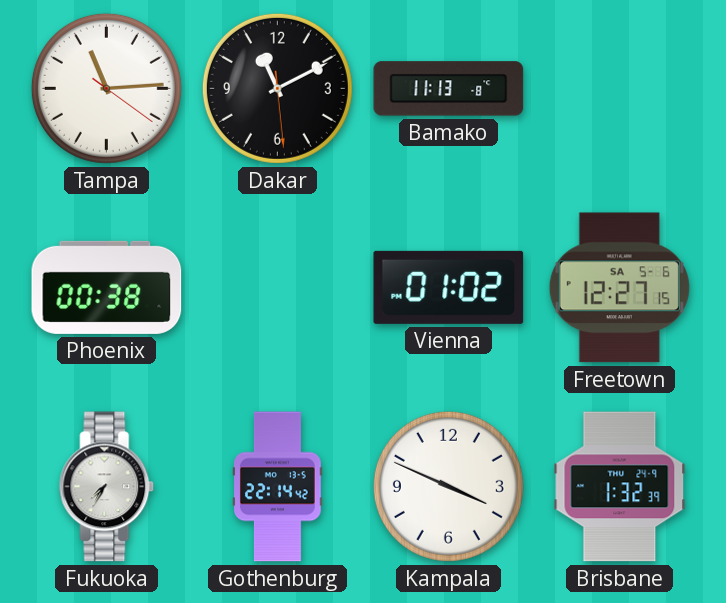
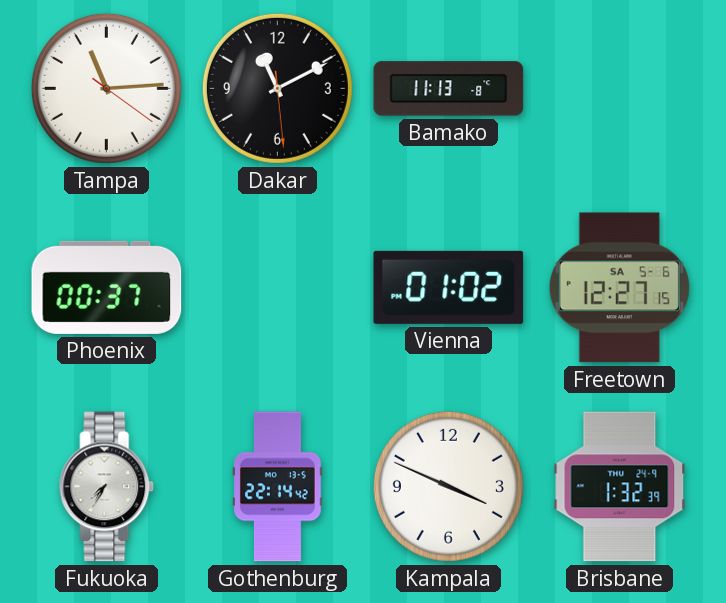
Phoenix: 00:38 -> 00:37 (107, 287)
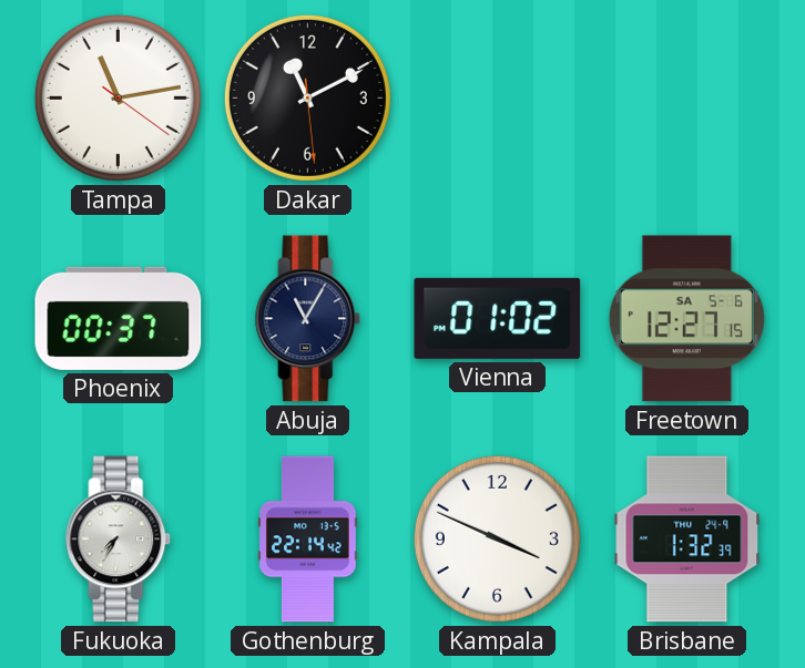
Tampa: 11:14 -> 11:13 (118, 97)
Bamako: 11:13 -> none (449, 89)
Abuja: none -> 11:05 (308, 319)
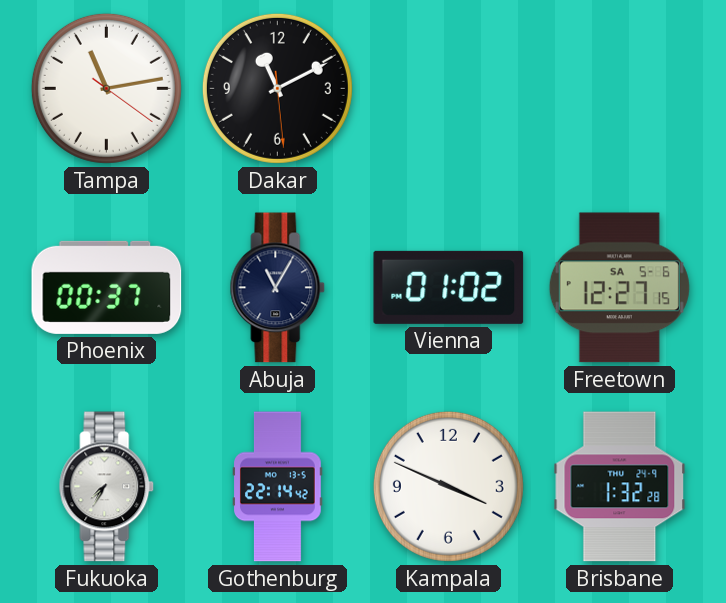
Brisbane: 1:32:39 -> 1:32:28 (620, 487)
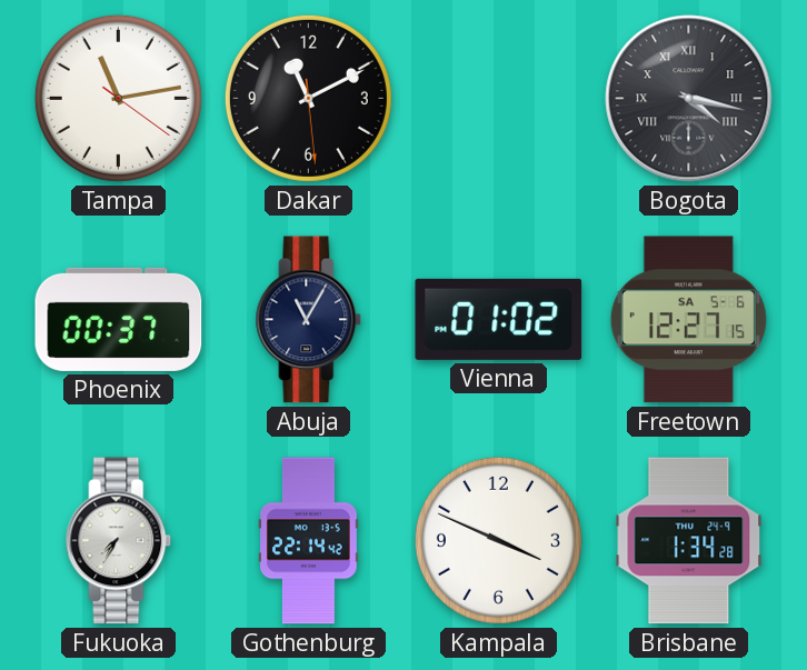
Bogota: none -> 4:17 (689, 99)
Brisbane: 1:32 -> 1:34 (689, 541)
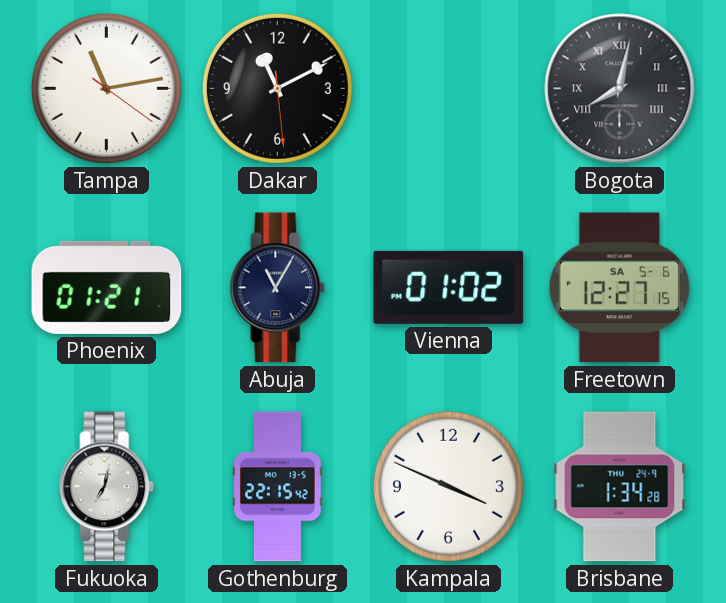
Bogota: 4:17 -> 8:02 (620, 89)
Phoenix: 00:37 -> 01:21 (107, 287)
Fukuoka: 7:35 -> 7:02 (107, 487)
Gothenburg: 22:14 -> 22:15 (278, 487)
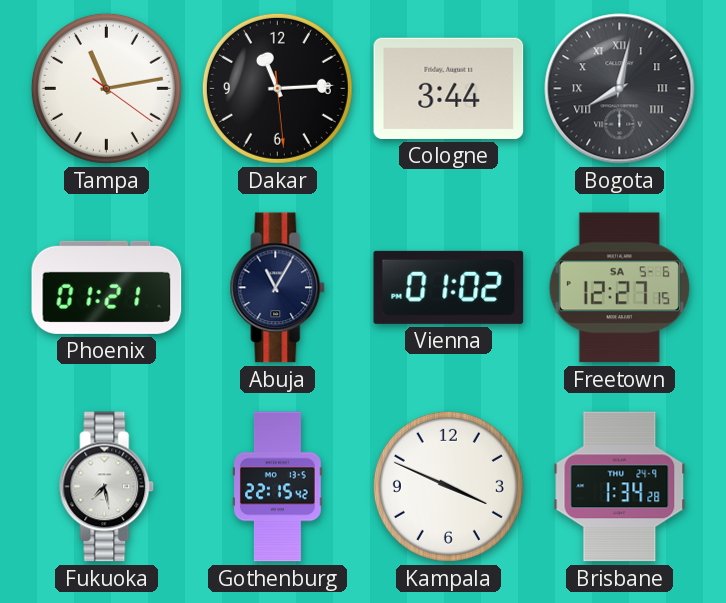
Dakar: 11:10 -> 11:14 (277, 88)
Cologne: none -> 3:44 (449, 88)
Fukuoka: 7:02 -> 7:28 (107, 487)
